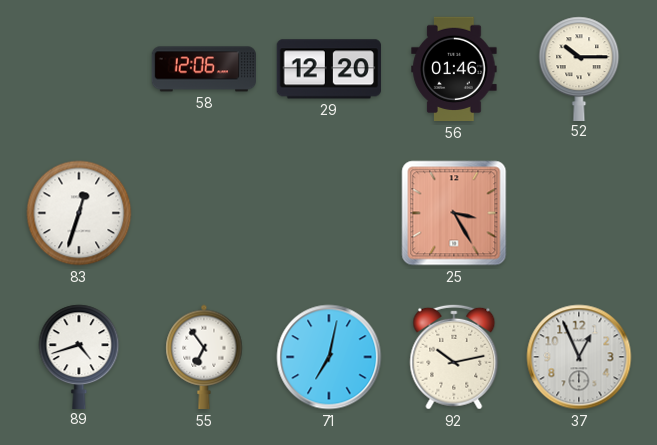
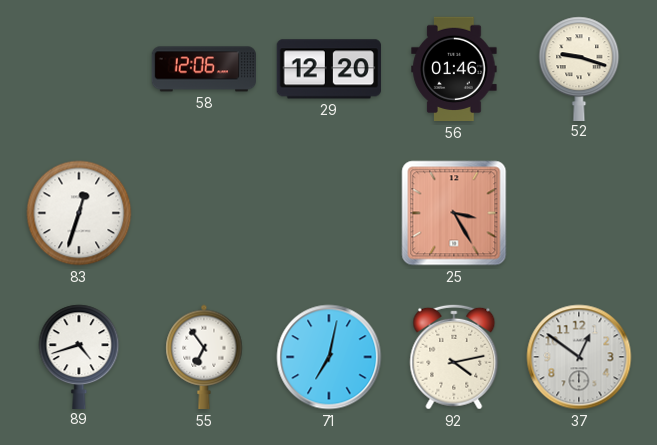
52: 10:15 -> 9:18 (579, 68)
92: 10:13 -> 4:13 (454, 357)
37: 12:56 -> 12:51 (579, 357)
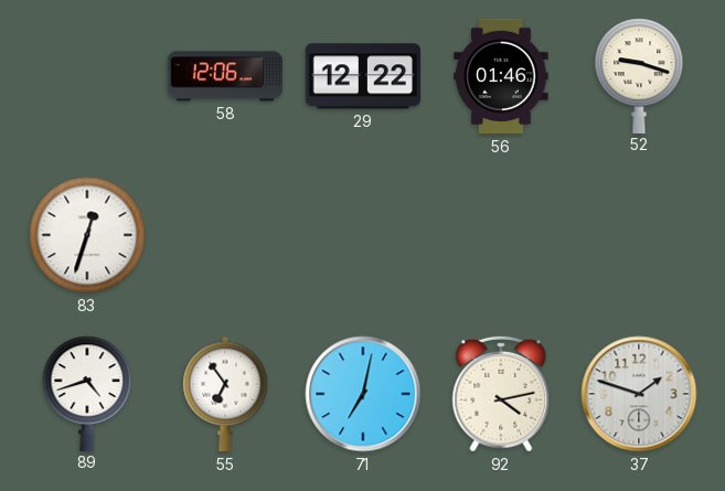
29: 12:20 -> 12:22 (363, 76)
25: 3:25 -> none (454, 213)
37: 12:51 -> 1:48 (639, 394)
